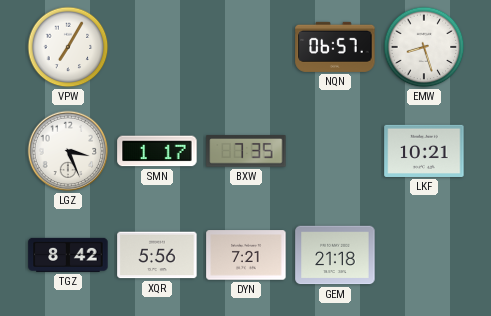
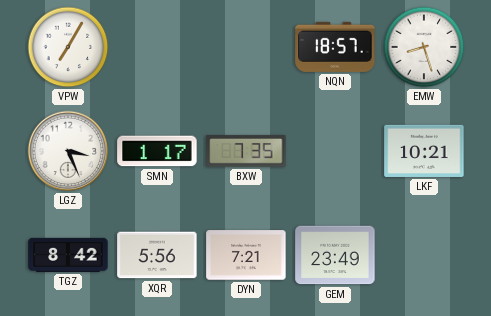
NQN: 06:57 -> 18:57 (335, 47)
GEM: 21:18 -> 23:49 (335, 255)
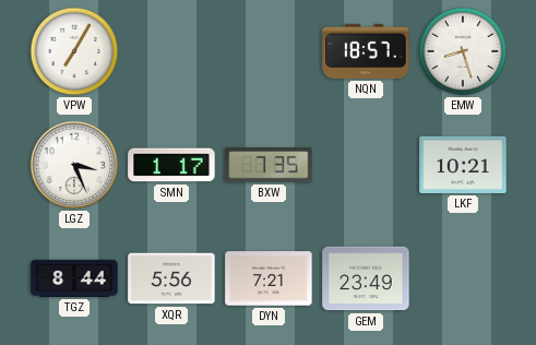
TGZ: 8:42 -> 8:44 (74, 278)
